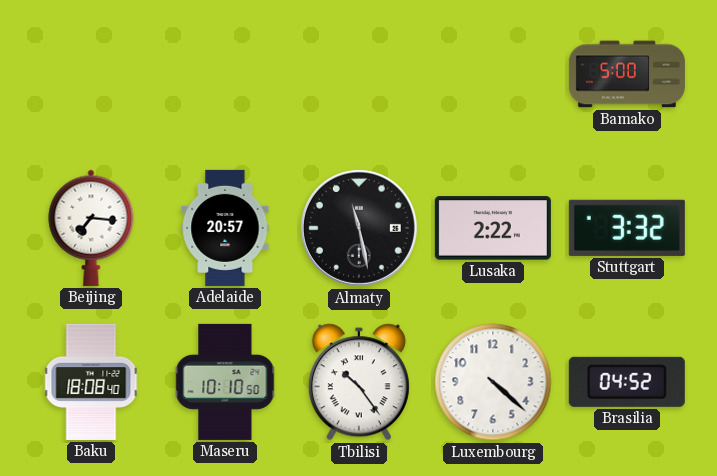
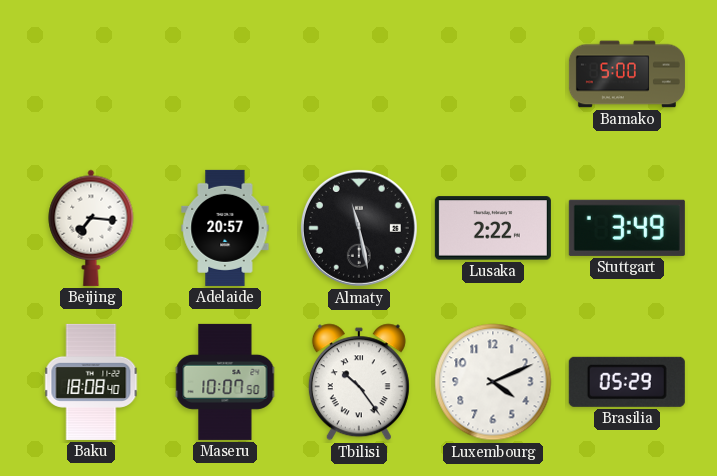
Stuttgart: 3:32 -> 3:49 (627, 228)
Maseru: 10:10 -> 10:07 (225, 382)
Luxembourg: 4:22 -> 4:11 (493, 382)
Brasilia: 04:52 -> 05:29 (627, 382)
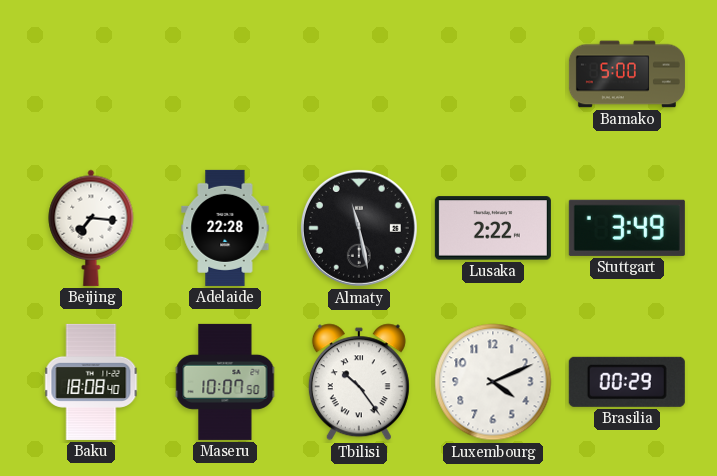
Adelaide: 20:57 -> 22:28 (225, 228)
Brasilia: 05:29 -> 00:29 (627, 382)
